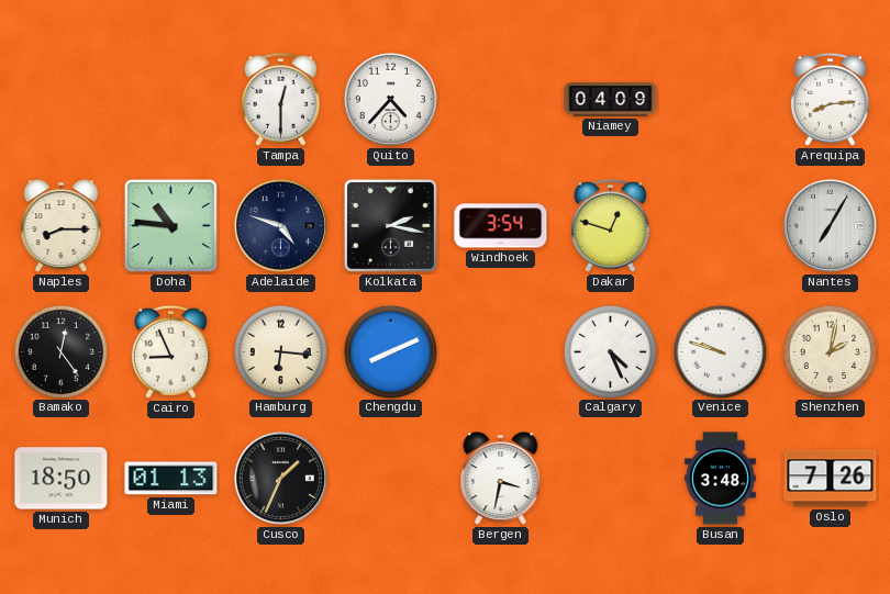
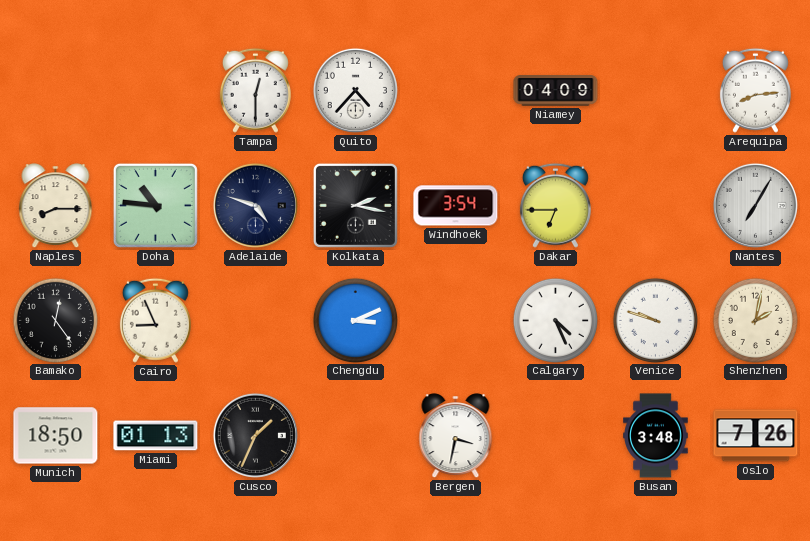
Dakar: 12:48 -> 6:45 (555, 205)
Hamburg: 6:16 -> none (280, 351)
Chengdu: 8:11 -> 3:11 (355, 320)
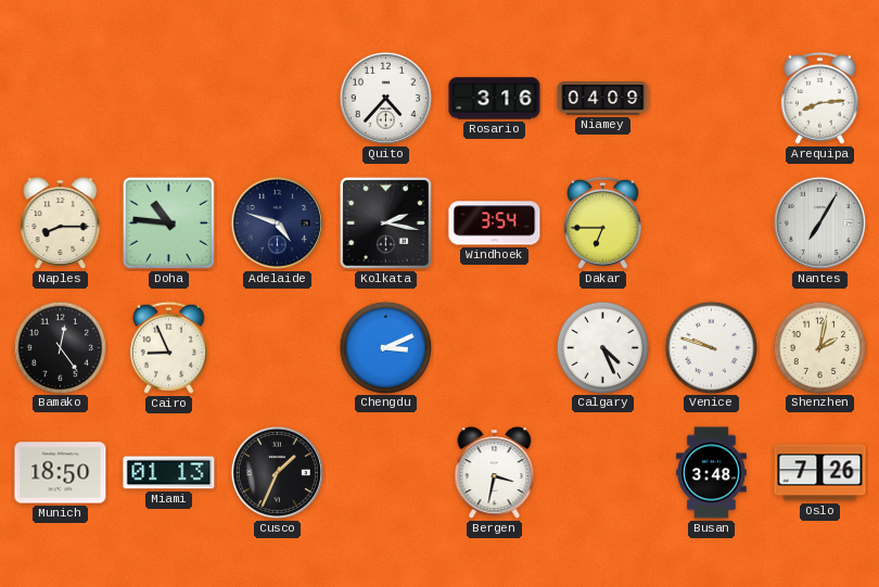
Tampa: 12:30 -> none (255, 90)
Rosario: none -> 3:16 (495, 99)
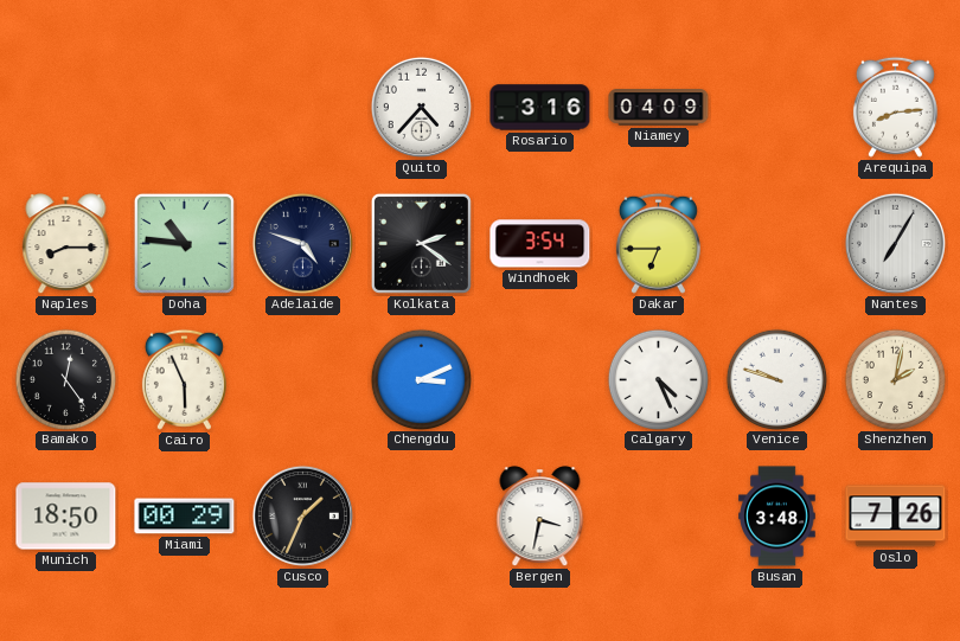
Kolkata: 2:17 -> 2:21 (421, 243)
Cairo: 8:56 -> 5:56 (184, 379)
Miami: 01:13 -> 00:29 (185, 517)
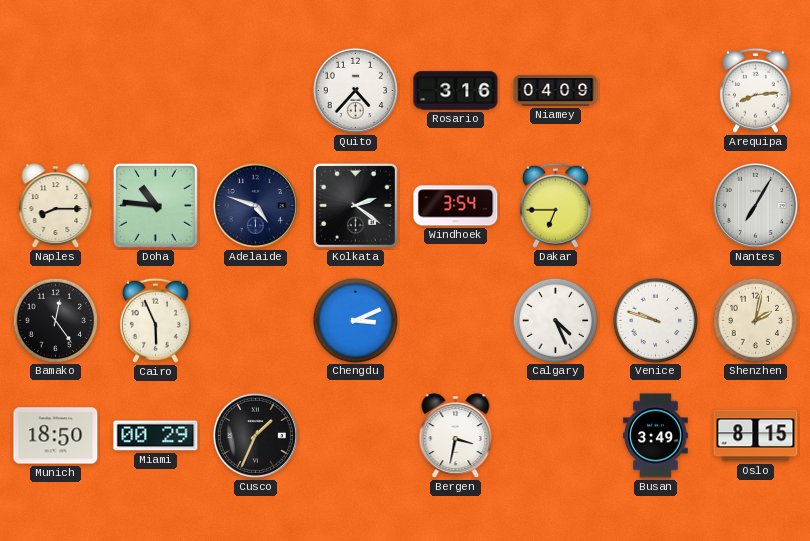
Busan: 3:48 -> 3:49 (656, 436)
Oslo: 7:26 -> 8:15 (756, 436)
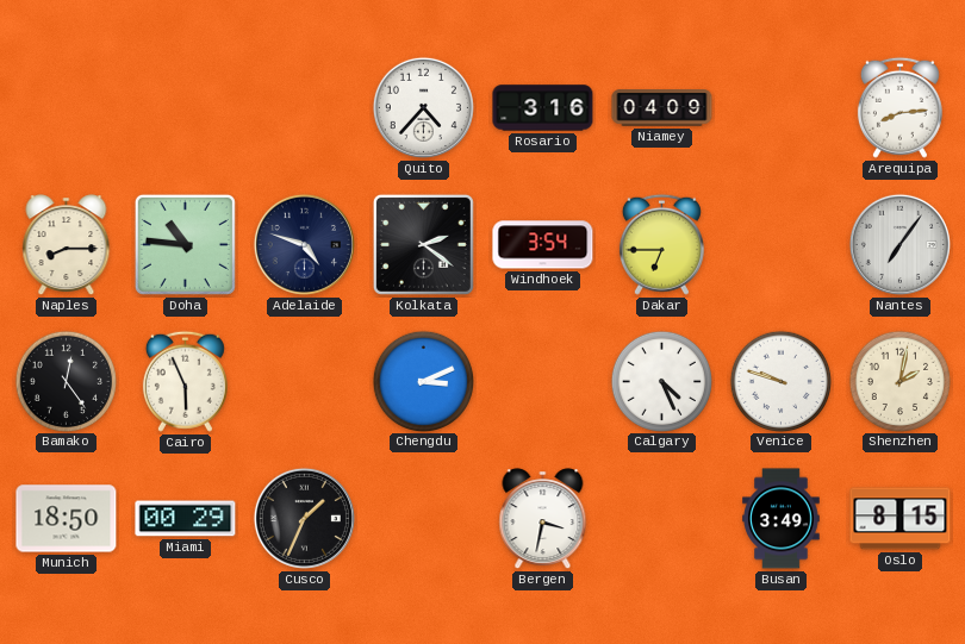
Nantes: 7:05 -> 7:06 (899, 244)
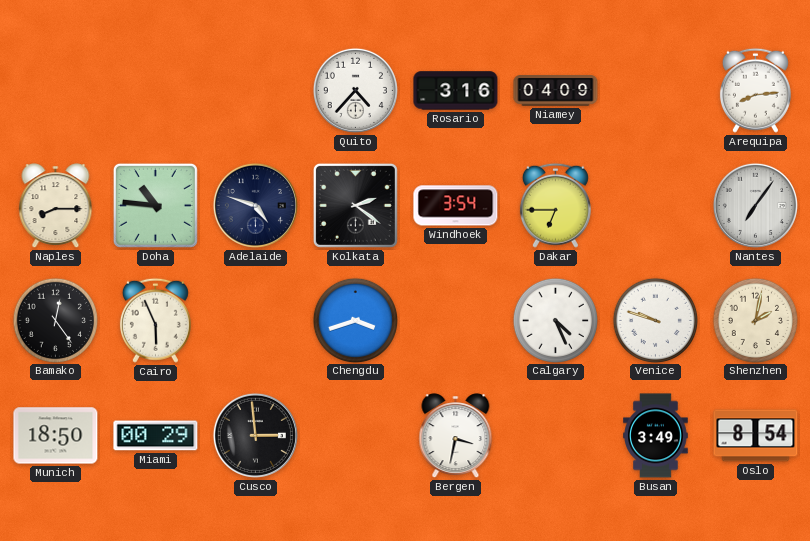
Chengdu: 3:11 -> 3:42 (355, 320)
Cusco: 1:34 -> 2:59 (255, 435)
Oslo: 8:15 -> 8:54 (756, 436)
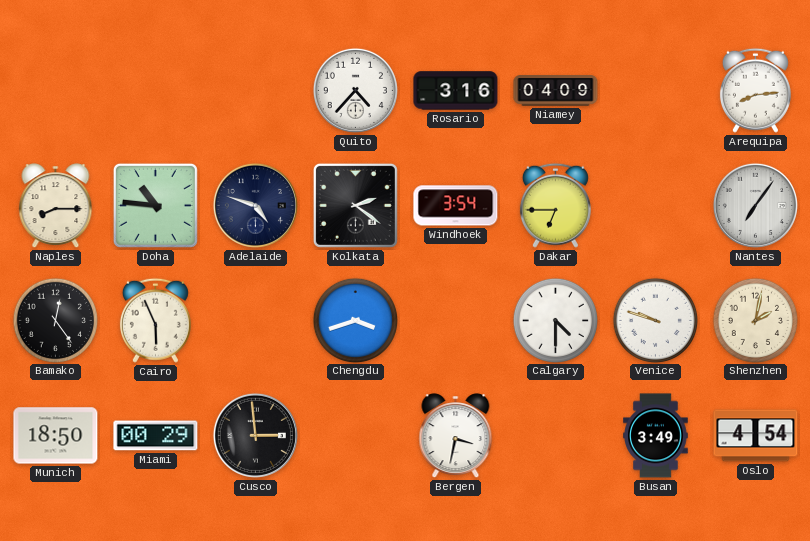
Calgary: 4:26 -> 4:30 (555, 320)
Oslo: 8:54 -> 4:54 (756, 436)
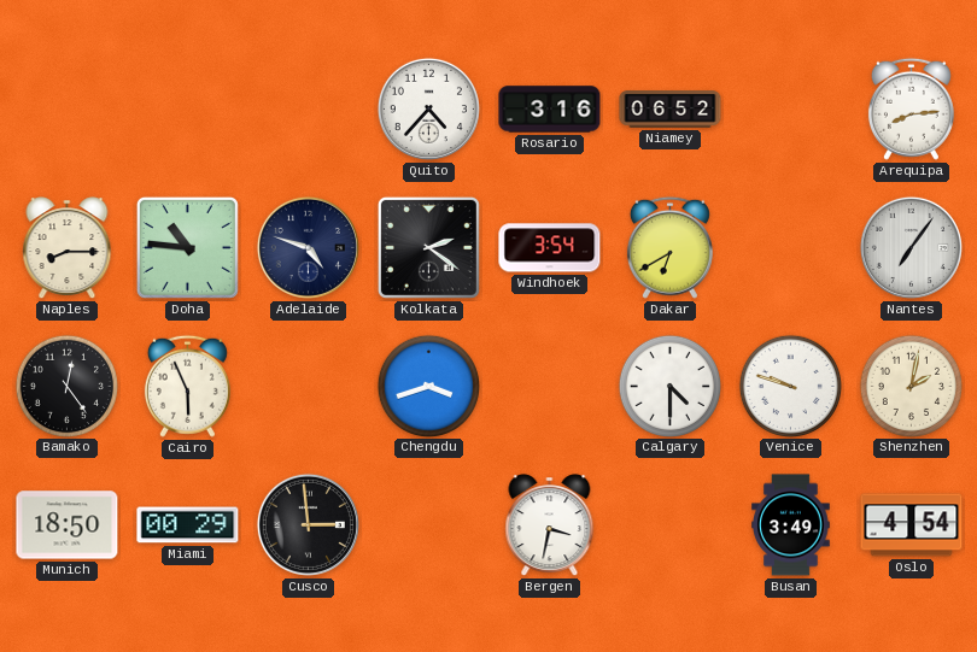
Niamey: 04:09 -> 06:52 (671, 110)
Dakar: 6:45 -> 6:40 (669, 247)
